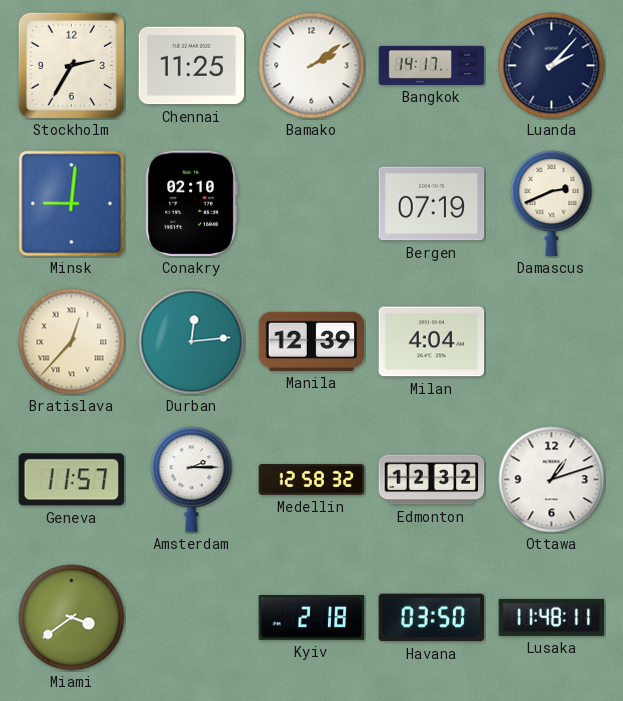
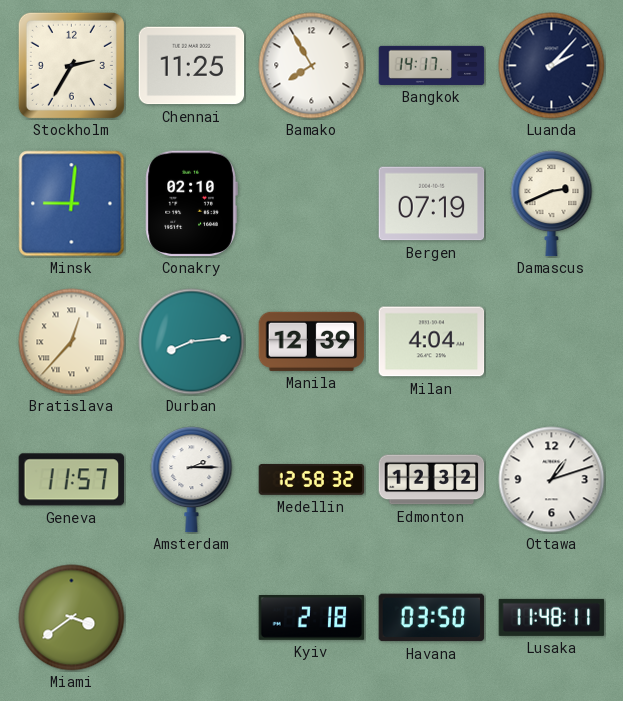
Bamako: 2:09 -> 7:55 (312, 66)
Durban: 12:14 -> 8:14 (192, 342)
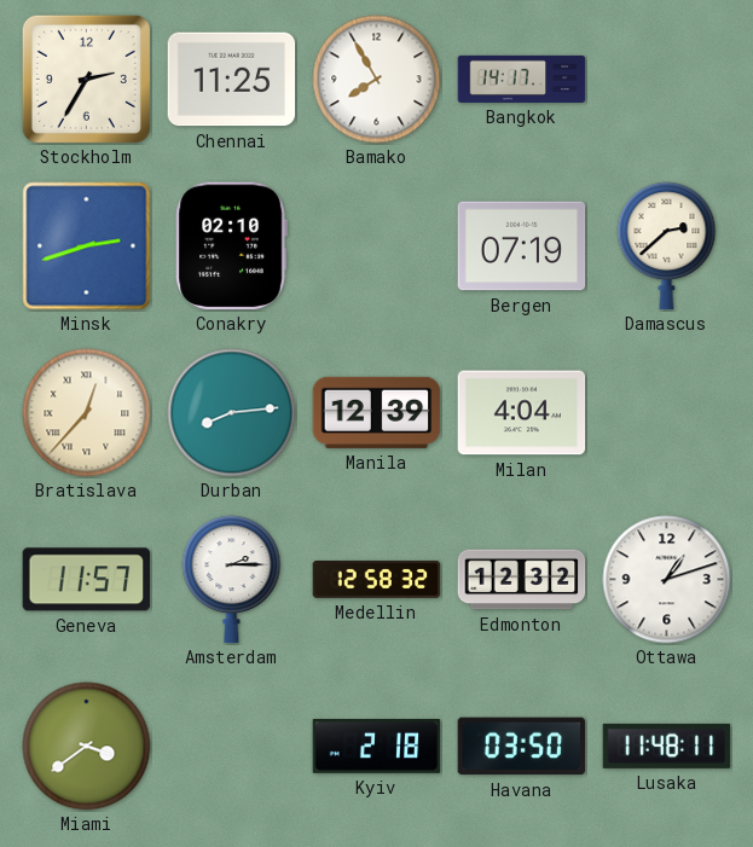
Luanda: 2:07 -> none (552, 66)
Minsk: 9:01 -> 2:42 (87, 246)
Damascus: 2:41 -> 2:38 (667, 246)
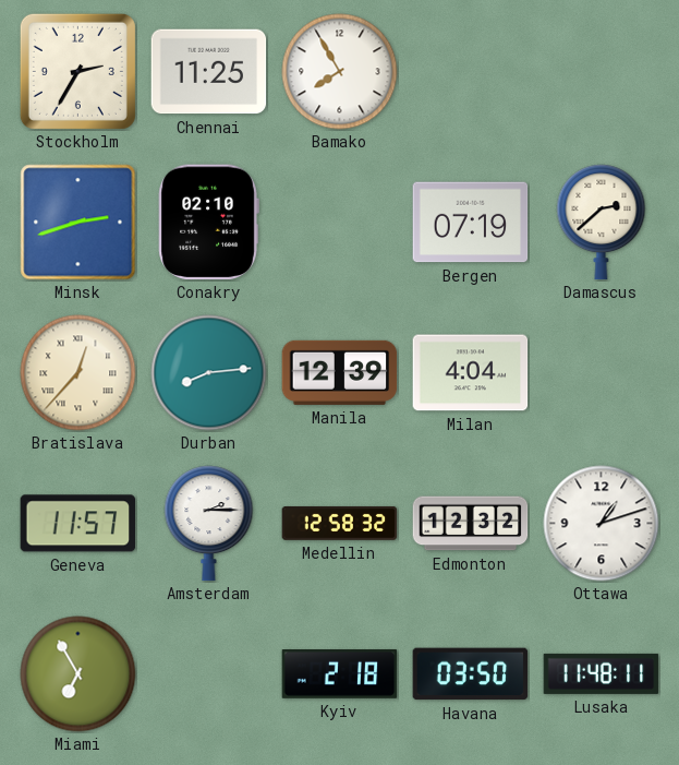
Bangkok: 14:17 -> none (522, 79)
Miami: 3:39 -> 6:55 (78, 674)
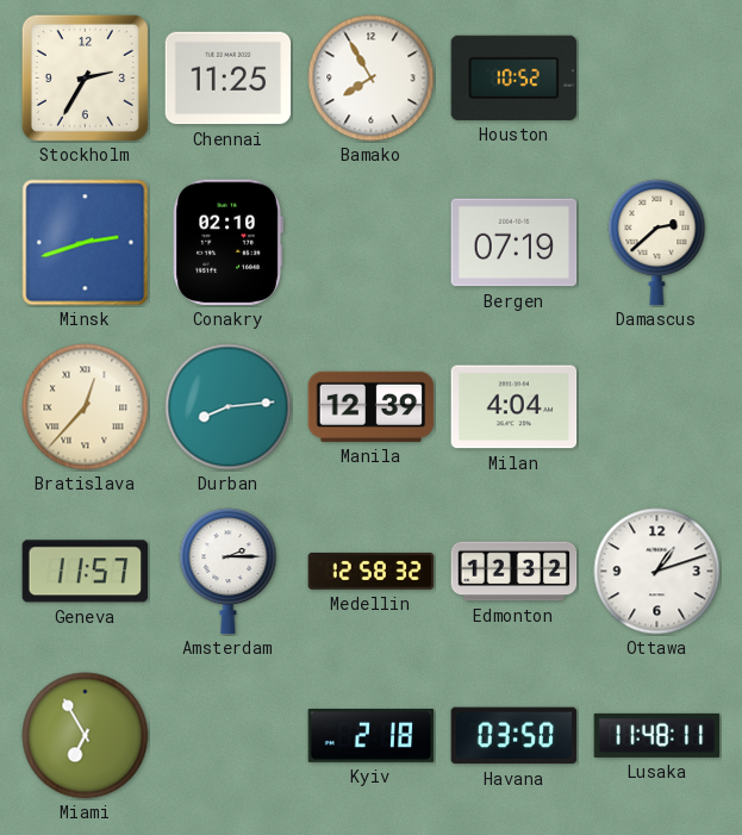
Houston: none -> 10:52 (515, 77)
